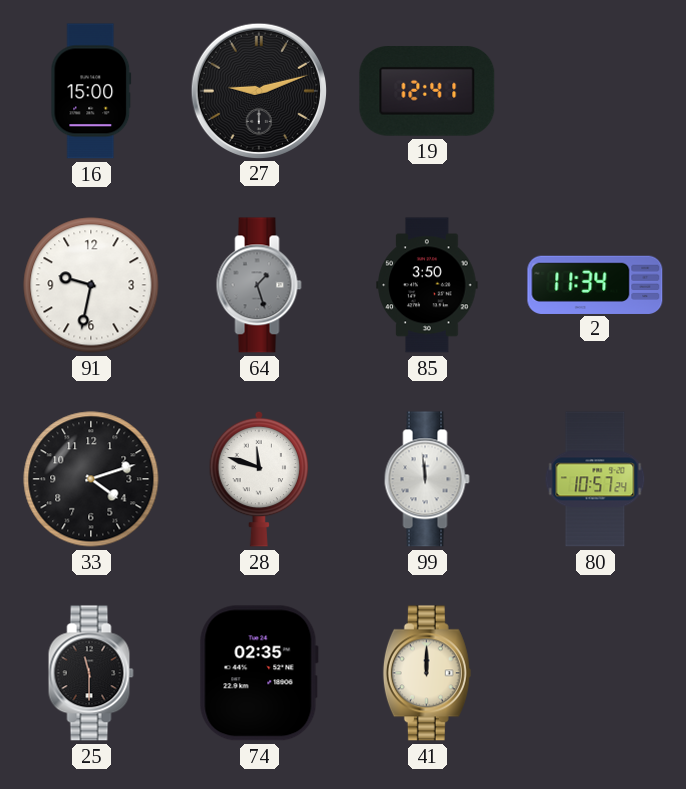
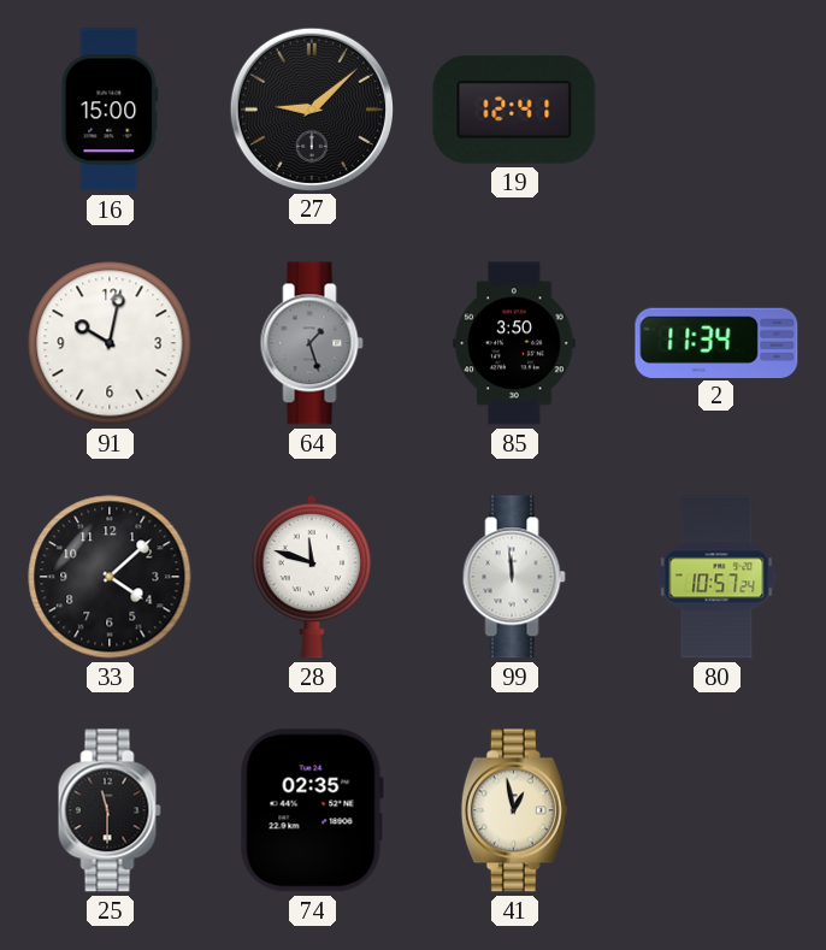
27: 9:12 -> 9:08 (311, 108)
91: 9:32 -> 10:02 (110, 343)
33: 4:12 -> 4:08 (110, 577)
41: 12:00 -> 12:58 (514, 810)
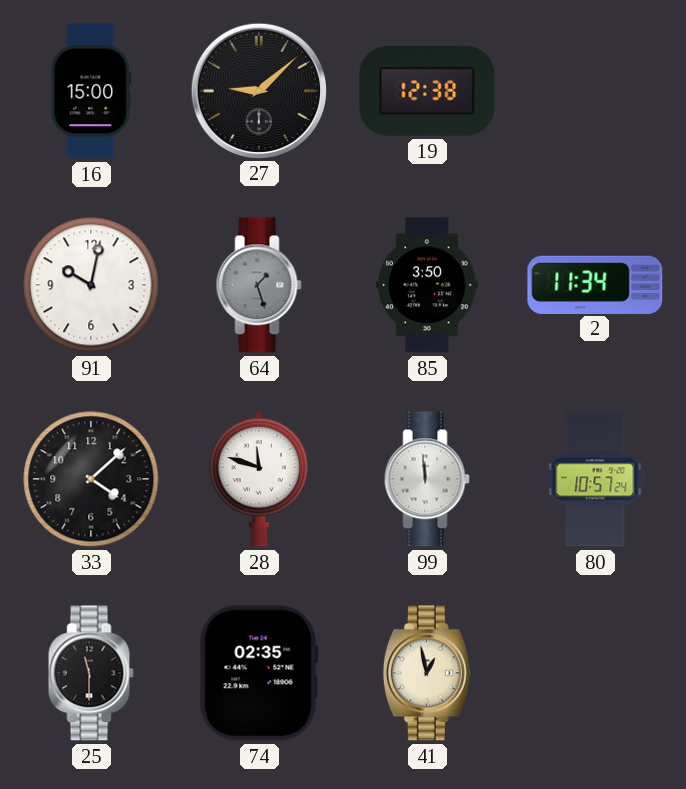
19: 12:41 -> 12:38 (427, 92)
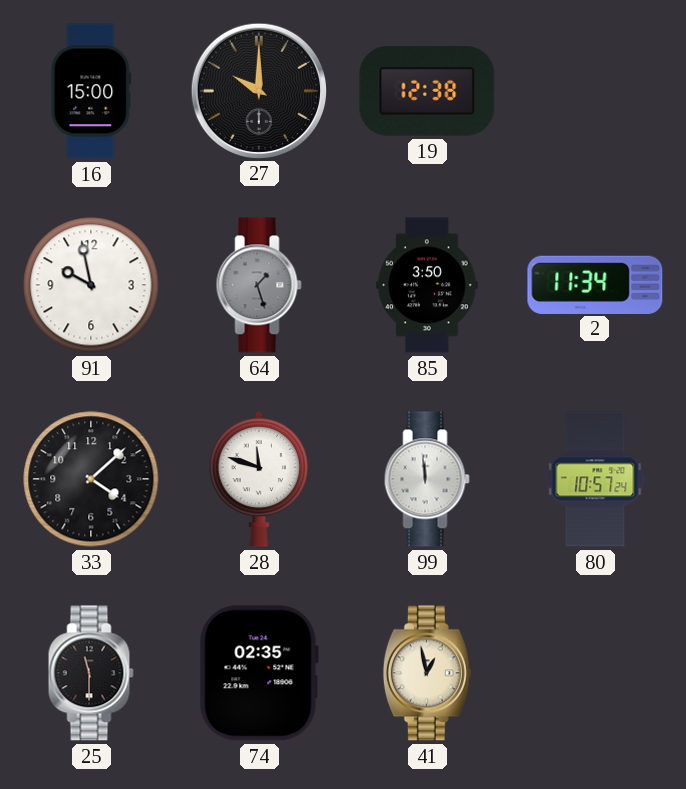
27: 9:08 -> 10:00 (258, 90)
91: 10:02 -> 9:58 (91, 285)
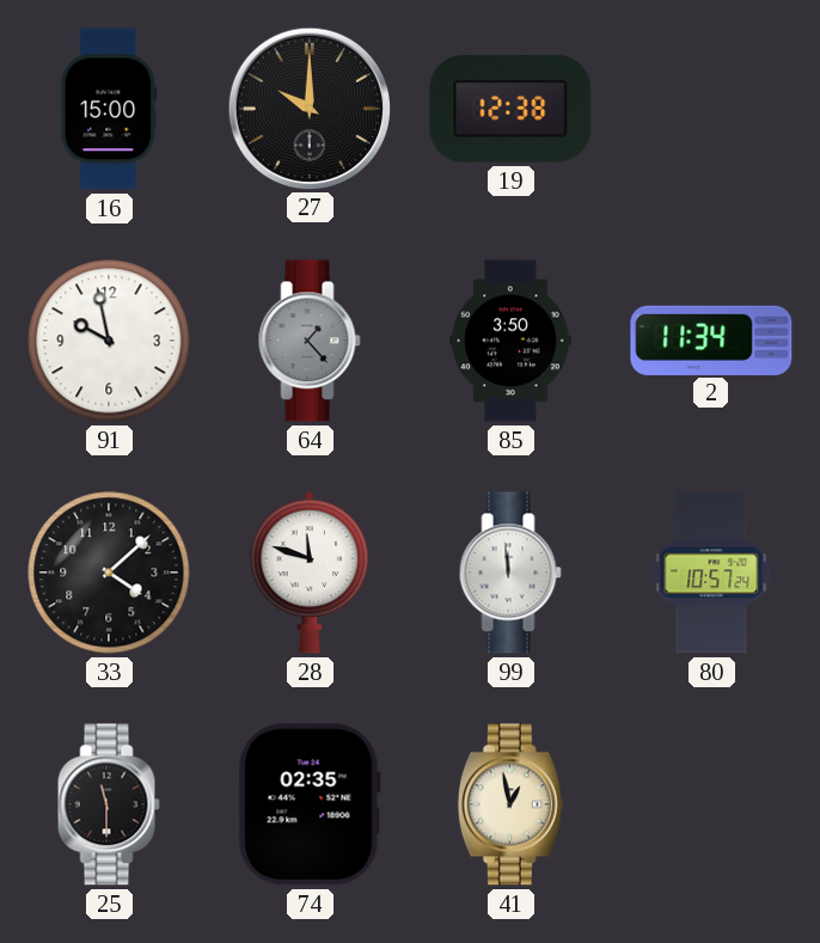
64: 1:27 -> 1:23 (310, 341)
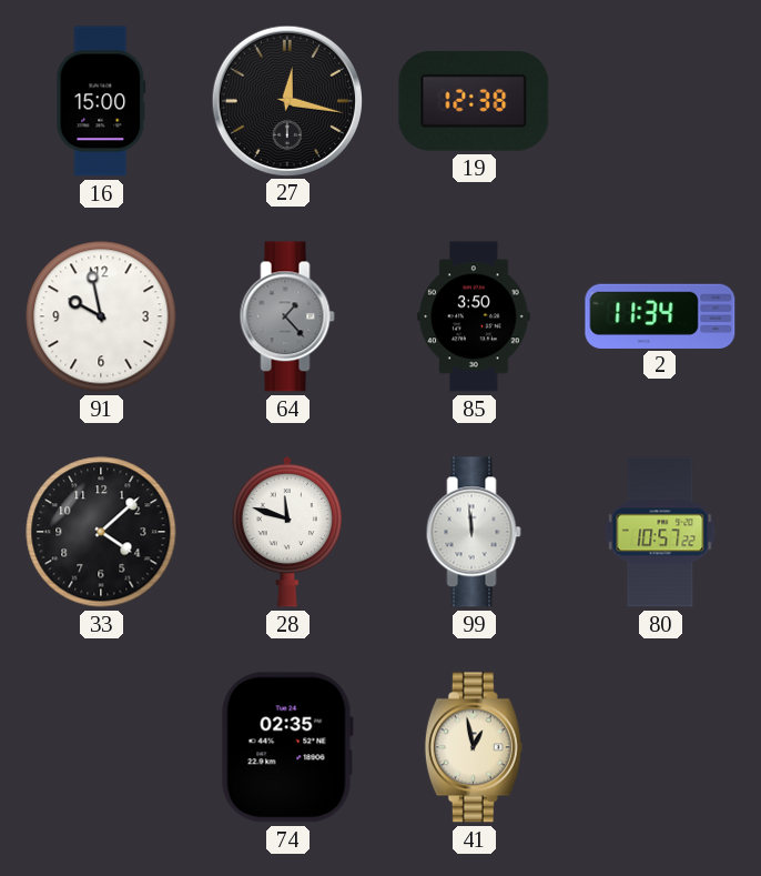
27: 10:00 -> 12:17 (286, 100)
80: 10:57:24 -> 10:57:22 (660, 532)
25: 11:30 -> none (109, 804)
